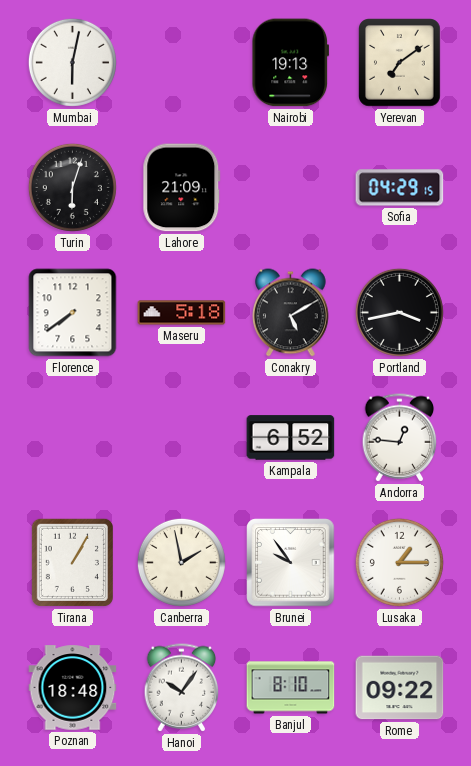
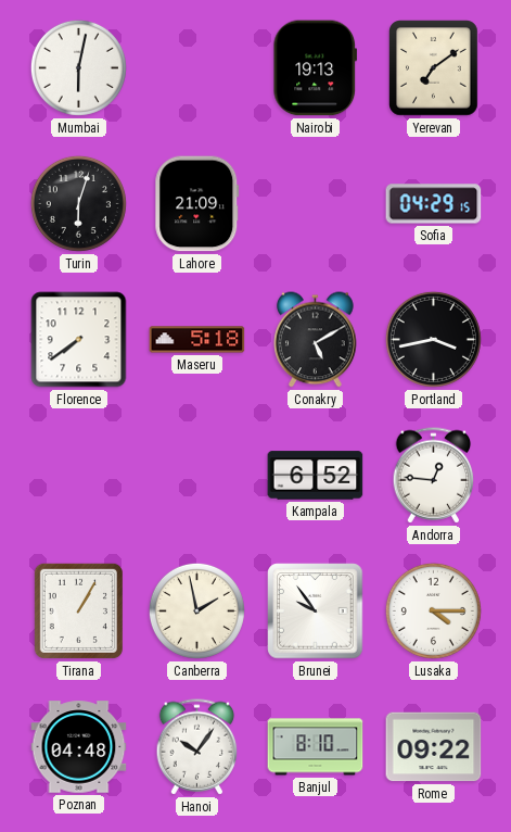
Lusaka: 1:15 -> 4:15 (433, 610)
Poznan: 18:48 -> 04:48 (79, 747)
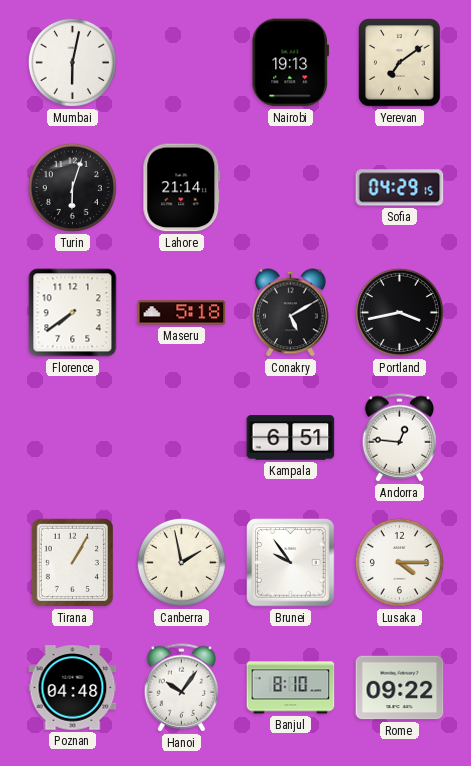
Lahore: 21:09 -> 21:14 (182, 188)
Kampala: 6:52 -> 6:51 (291, 438)
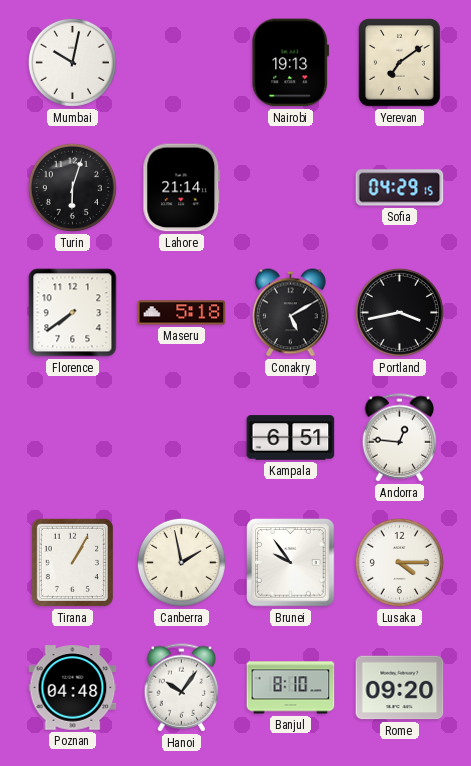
Mumbai: 6:02 -> 10:02 (72, 62)
Rome: 09:22 -> 09:20 (400, 688)
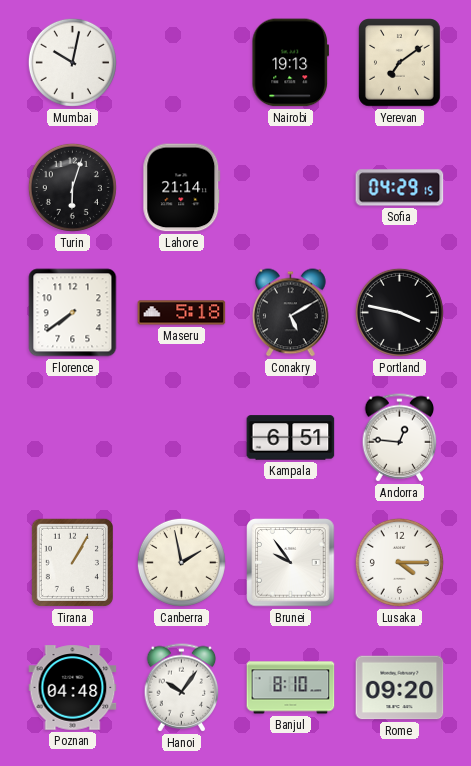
Portland: 3:43 -> 3:47 (399, 312)
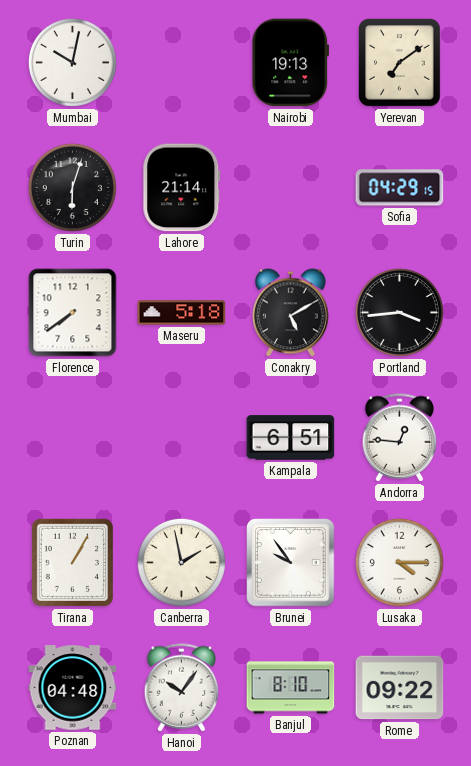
Portland: 3:47 -> 3:44 (399, 312)
Rome: 09:20 -> 09:22 (400, 688)
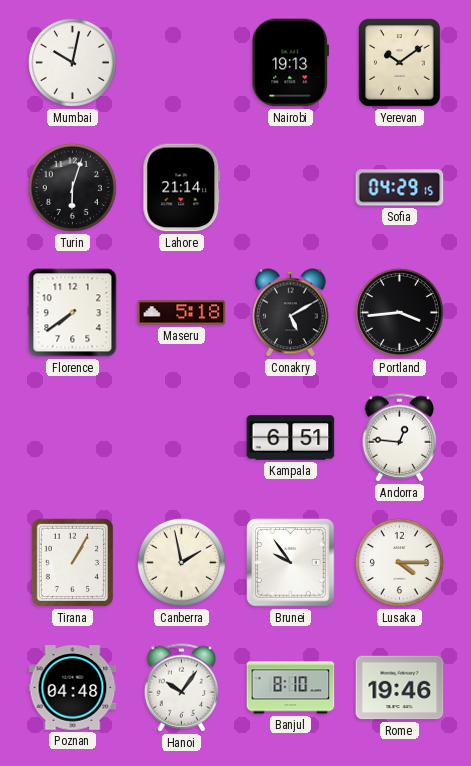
Yerevan: 7:09 -> 10:09 (400, 63)
Rome: 09:22 -> 19:46 (400, 688)
